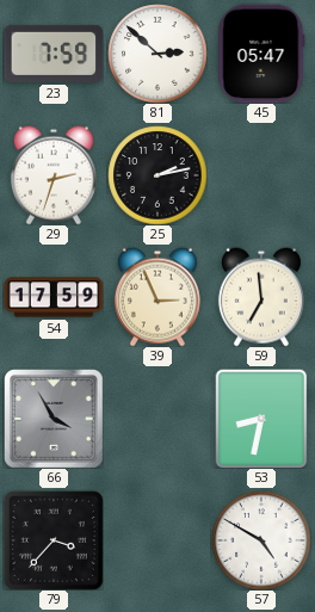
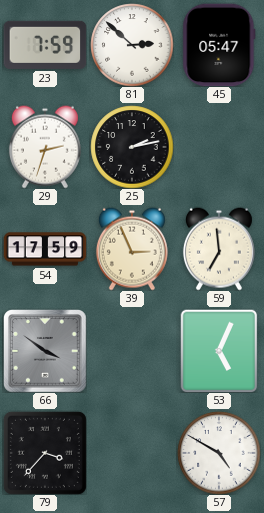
66: 3:55 -> 3:51 (45, 351)
53: 8:32 -> 5:04 (219, 351)
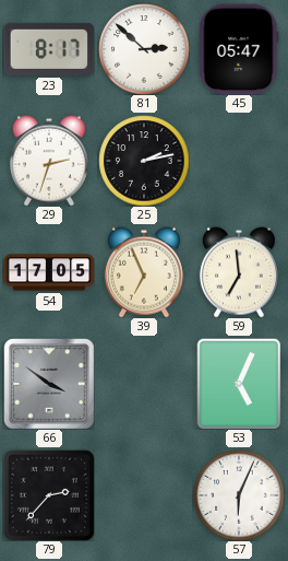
23: 7:59 -> 8:17 (49, 49)
54: 17:59 -> 17:05 (49, 272)
39: 2:56 -> 6:56 (144, 272)
79: 3:37 -> 2:37 (49, 495)
57: 4:50 -> 6:04 (239, 495)
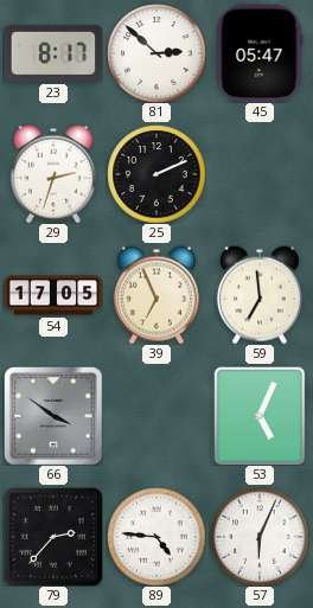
25: 2:13 -> 2:11 (156, 174)
89: none -> 4:46 (156, 537)
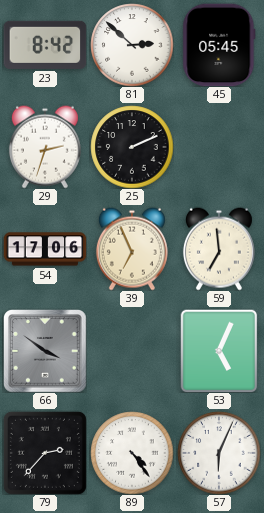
23: 8:17 -> 8:42 (45, 45)
45: 05:47 -> 05:45 (219, 45)
54: 17:05 -> 17:06 (45, 249)
89: 4:46 -> 4:24 (132, 453)
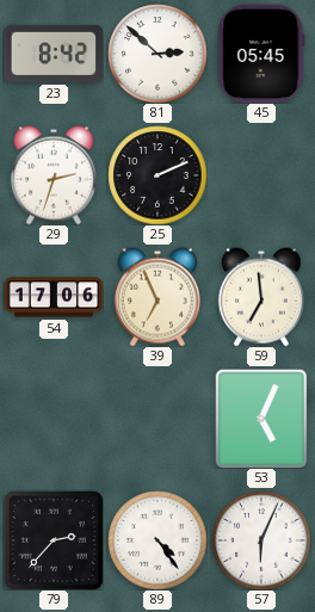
66: 3:51 -> none (45, 351)
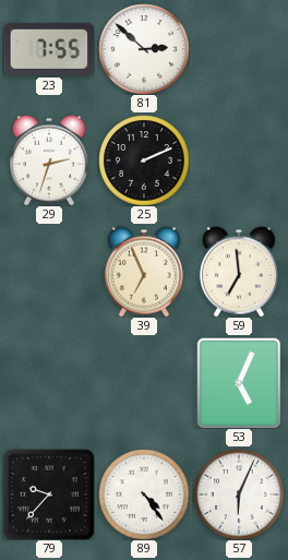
23: 8:42 -> 7:55 (49, 49)
45: 05:45 -> none (261, 54)
54: 17:06 -> none (54, 297)
79: 2:37 -> 9:37 (49, 495)
